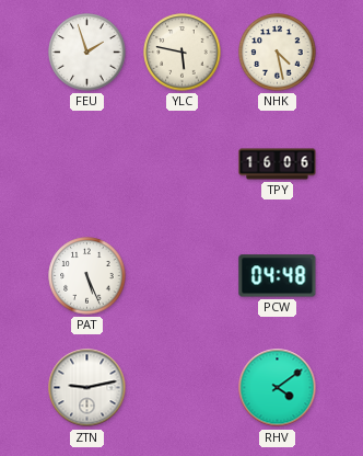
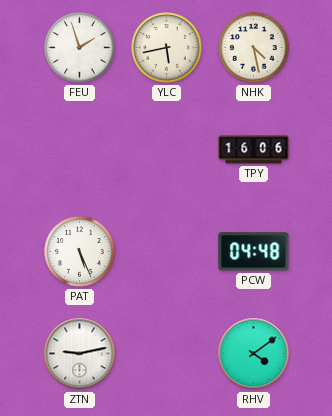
YLC: 5:47 -> 5:43 (167, 48)
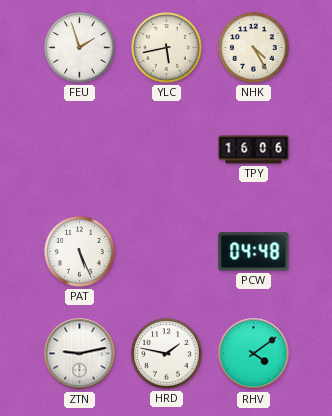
NHK: 4:28 -> 4:25 (254, 48)
HRD: none -> 1:47 (167, 354)
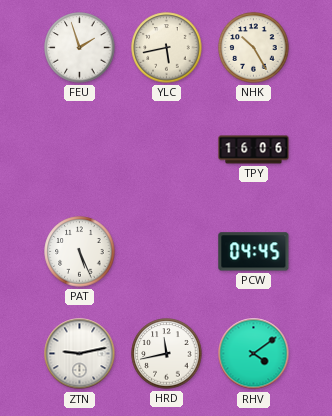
NHK: 4:25 -> 10:25 (254, 48)
PCW: 04:48 -> 04:45 (254, 252)
HRD: 1:47 -> 11:43 (167, 354)
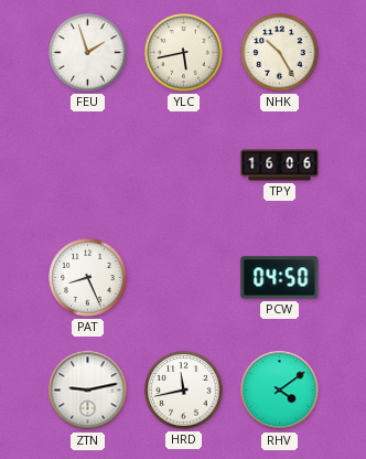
PAT: 5:26 -> 8:26 (88, 278)
PCW: 04:45 -> 04:50 (280, 278)
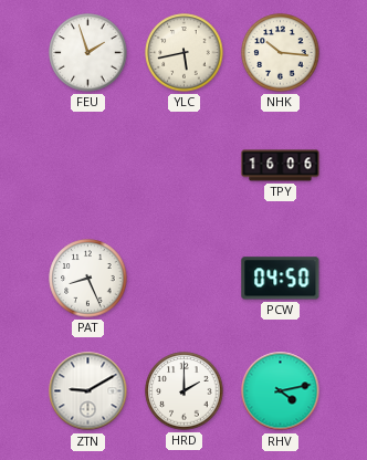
NHK: 10:25 -> 10:16 (281, 53)
ZTN: 9:13 -> 9:10 (88, 391)
HRD: 11:43 -> 2:00 (185, 391)
RHV: 4:09 -> 4:13 (281, 391)
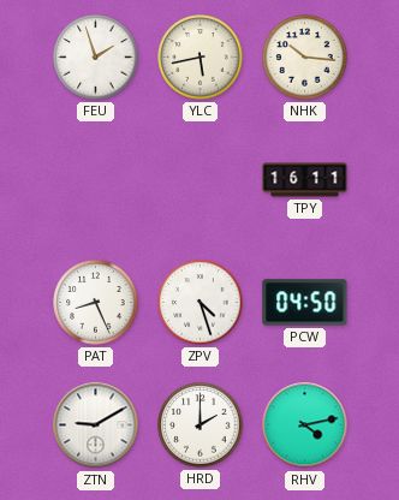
TPY: 16:06 -> 16:11 (305, 180)
ZPV: none -> 4:27 (201, 303)
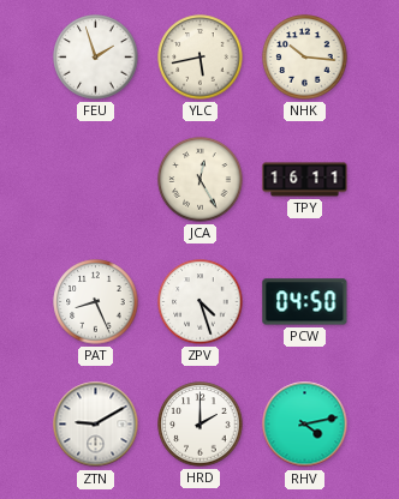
JCA: none -> 12:25 (201, 180)
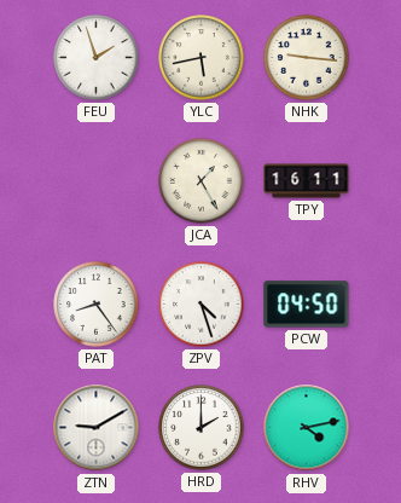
NHK: 10:16 -> 9:16 (307, 58)
JCA: 12:25 -> 1:25 (202, 181)
PAT: 8:26 -> 8:24 (97, 305)
